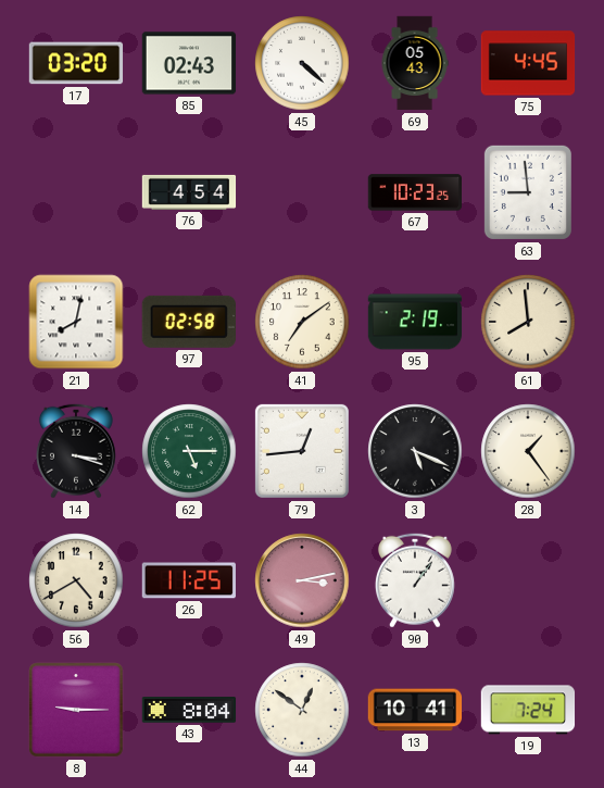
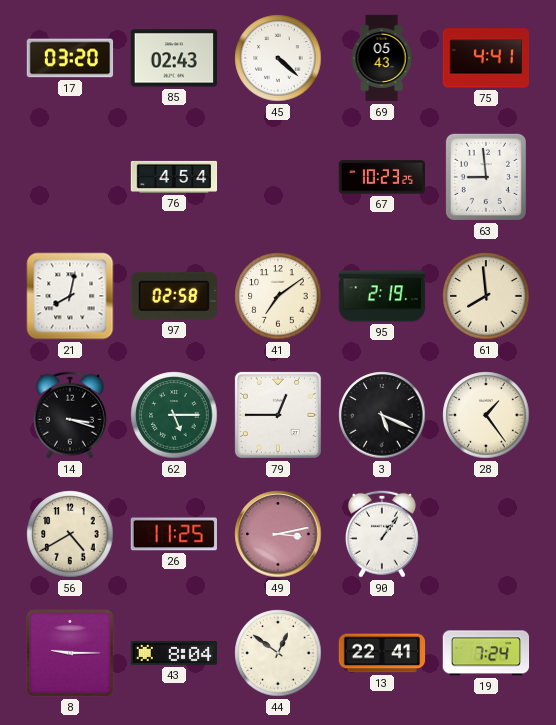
75: 4:45 -> 4:41 (486, 58)
79: 12:44 -> 12:45 (278, 415)
13: 10:41 -> 22:41 (382, 653)
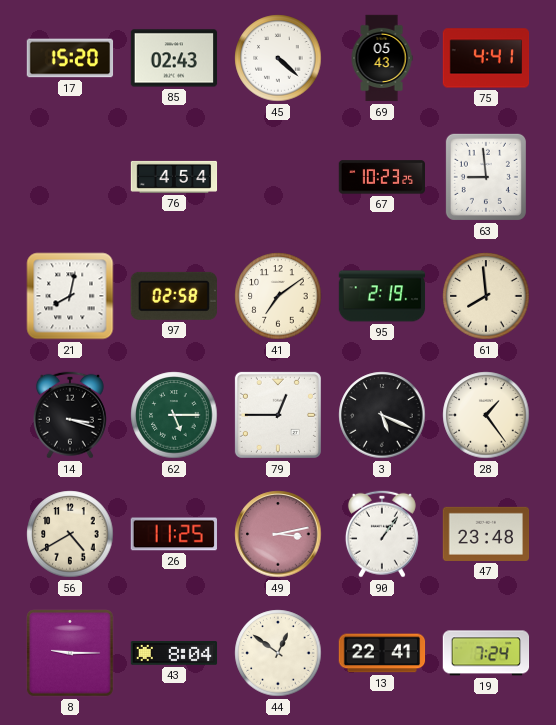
17: 03:20 -> 15:20 (70, 58)
47: none -> 23:48 (486, 534)
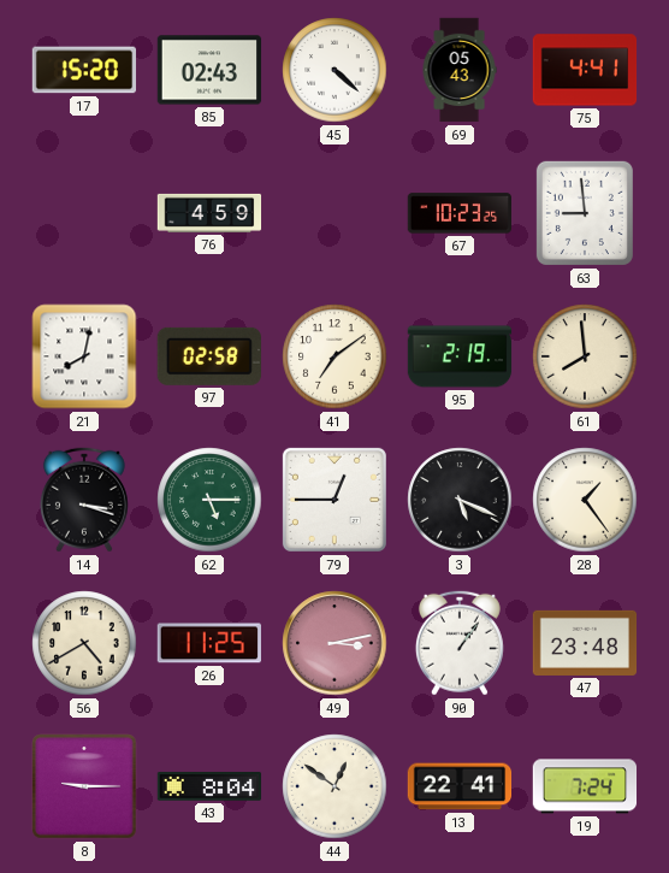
76: 4:54 -> 4:59 (209, 213)
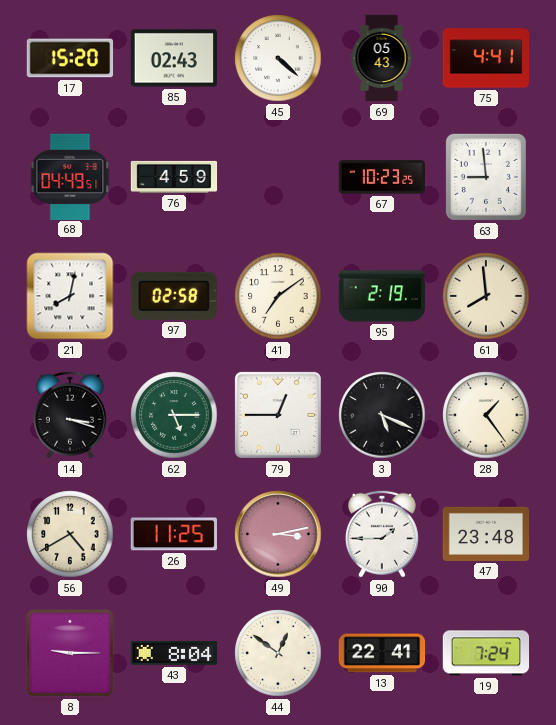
68: none -> 04:49 (70, 176)
90: 1:06 -> 1:45 (382, 534)
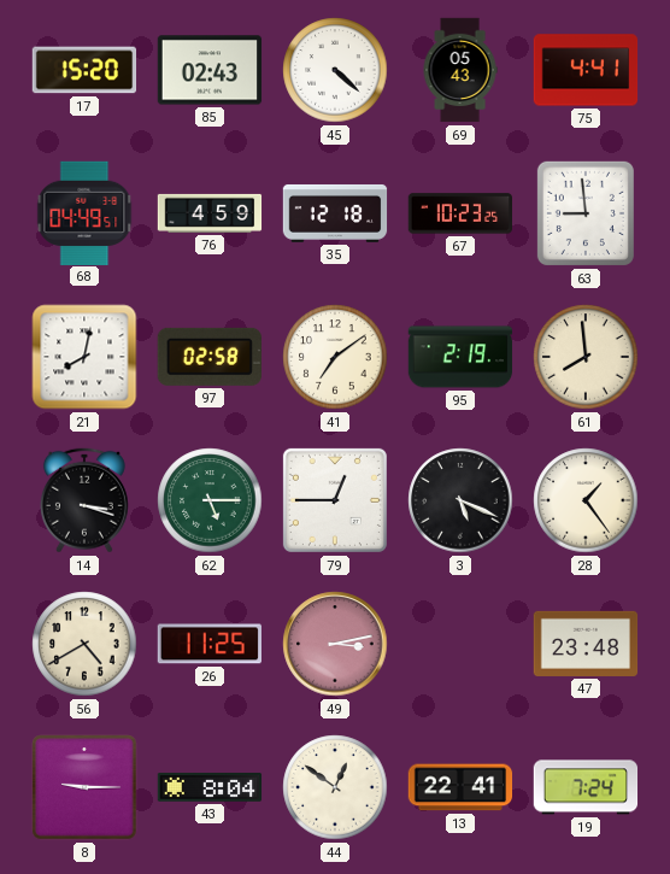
35: none -> 12:18 (335, 213)
90: 1:45 -> none (382, 534)
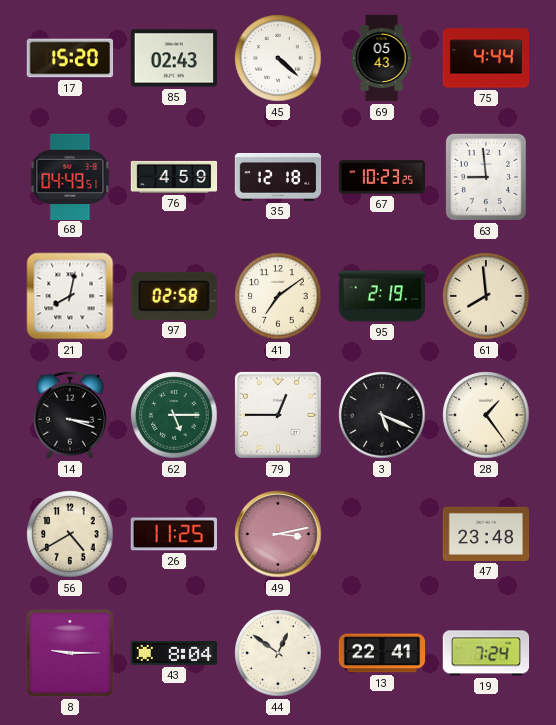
75: 4:41 -> 4:44 (486, 58)
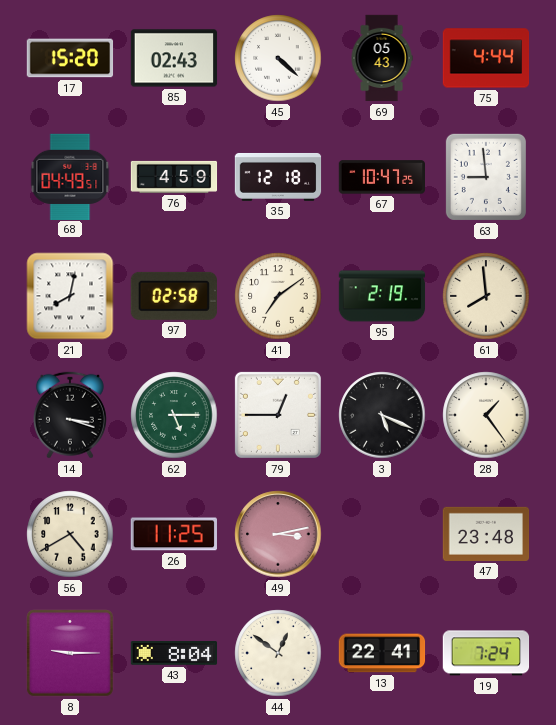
67: 10:23 -> 10:47 (381, 177)
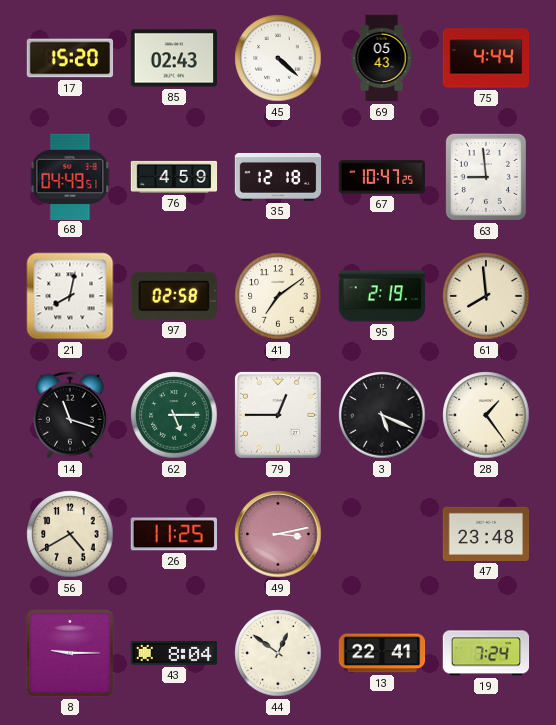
14: 3:18 -> 11:18 (70, 415)
